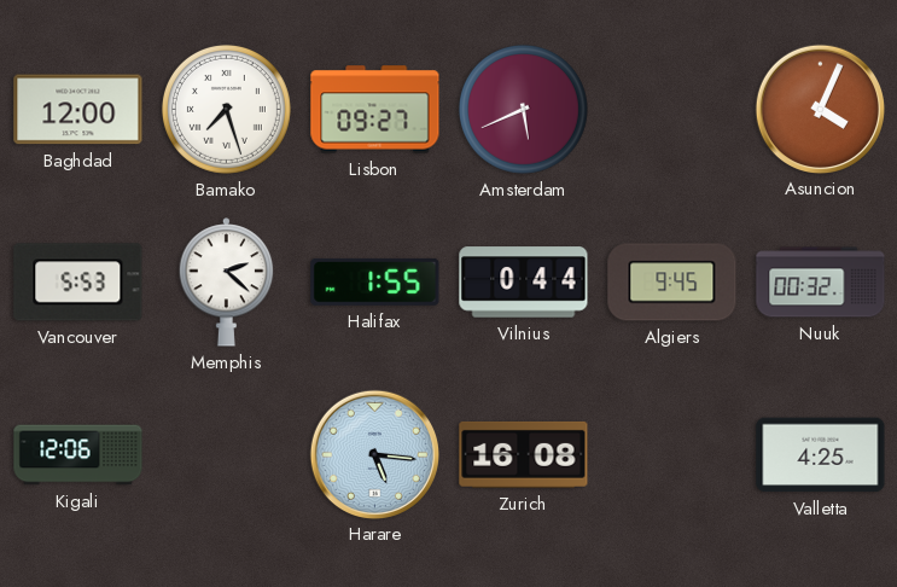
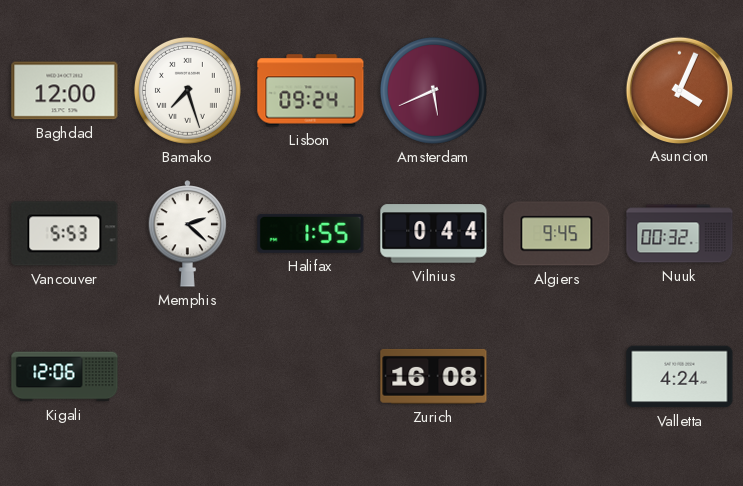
Lisbon: 09:27 -> 09:24 (311, 91)
Harare: 5:16 -> none (374, 454)
Valletta: 4:25 -> 4:24 (680, 377)
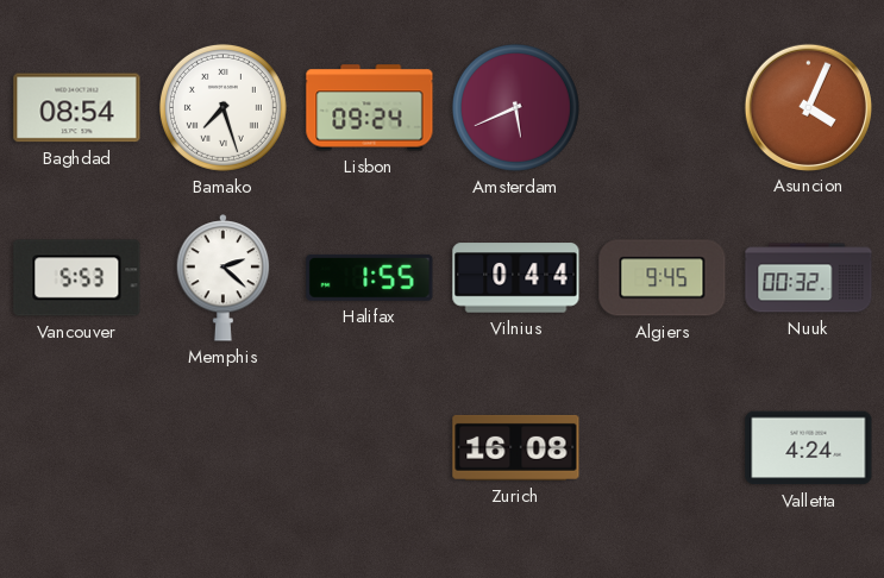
Baghdad: 12:00 -> 08:54 (77, 108)
Kigali: 12:06 -> none (65, 377)
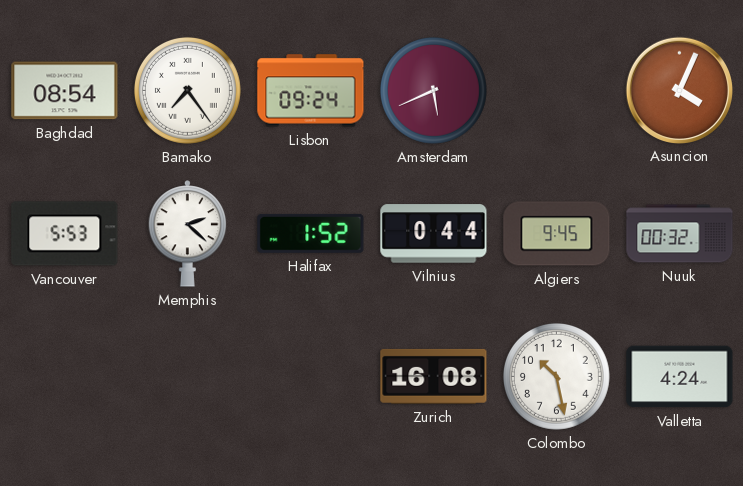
Bamako: 7:27 -> 7:24 (187, 90)
Halifax: 1:55 -> 1:52 (311, 233)
Colombo: none -> 10:28 (556, 376)
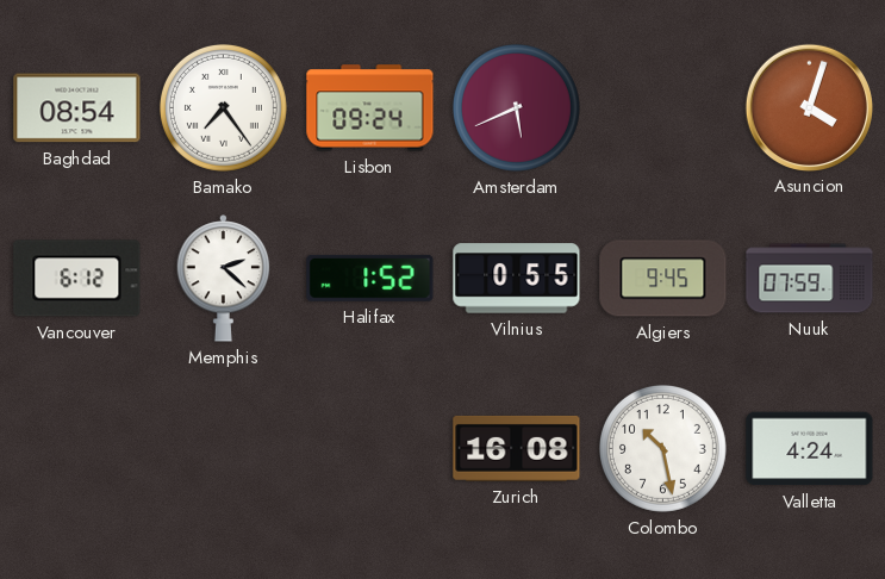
Asuncion: 4:04 -> 4:03 (809, 107)
Vancouver: 5:53 -> 6:12 (77, 279)
Vilnius: 0:44 -> 0:55 (517, 279)
Nuuk: 00:32 -> 07:59 (810, 279)
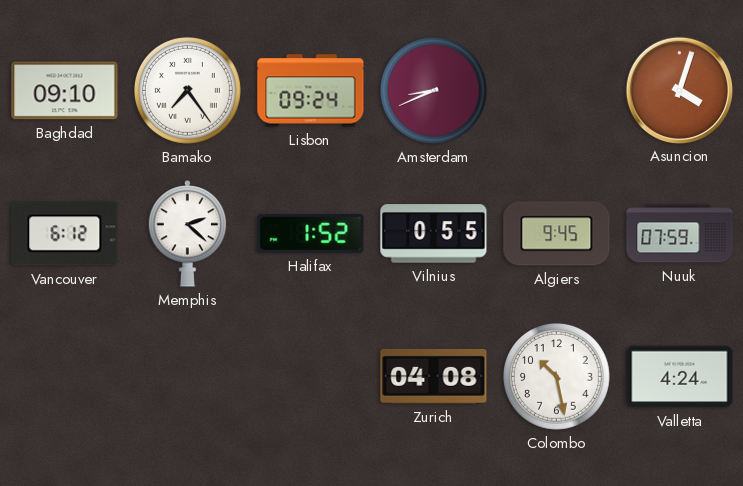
Baghdad: 08:54 -> 09:10 (65, 91)
Amsterdam: 5:41 -> 8:41 (433, 90)
Zurich: 16:08 -> 04:08 (434, 376)
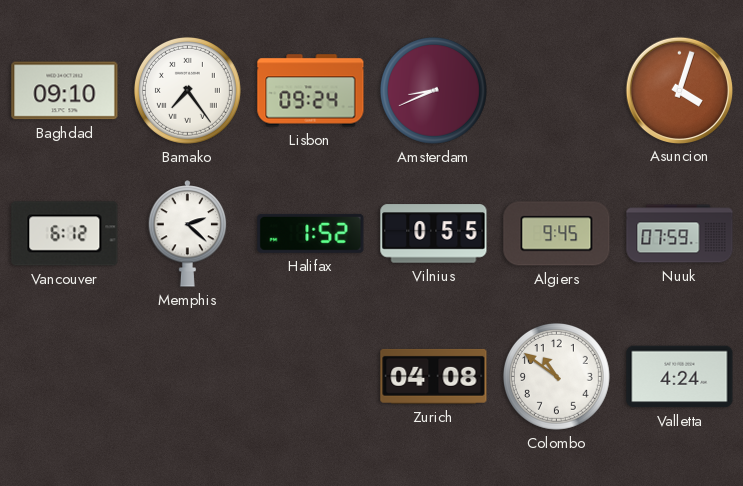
Colombo: 10:28 -> 10:51 (556, 376)
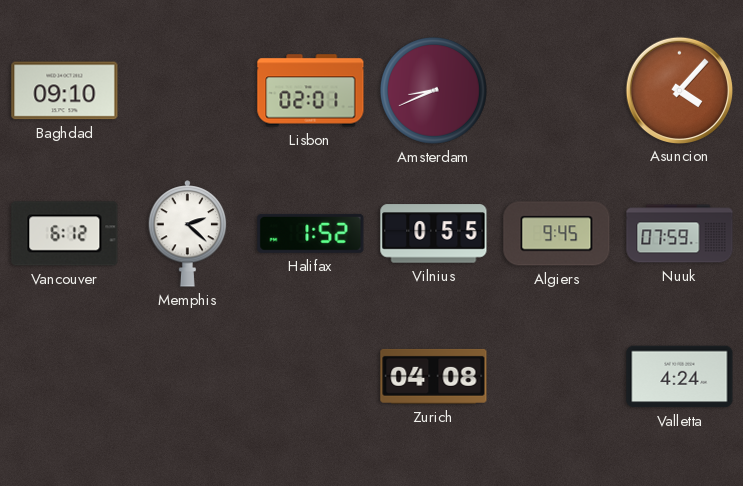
Bamako: 7:24 -> none (187, 90)
Lisbon: 09:24 -> 02:01 (311, 91)
Asuncion: 4:03 -> 4:07 (679, 90)
Colombo: 10:51 -> none (556, 376)
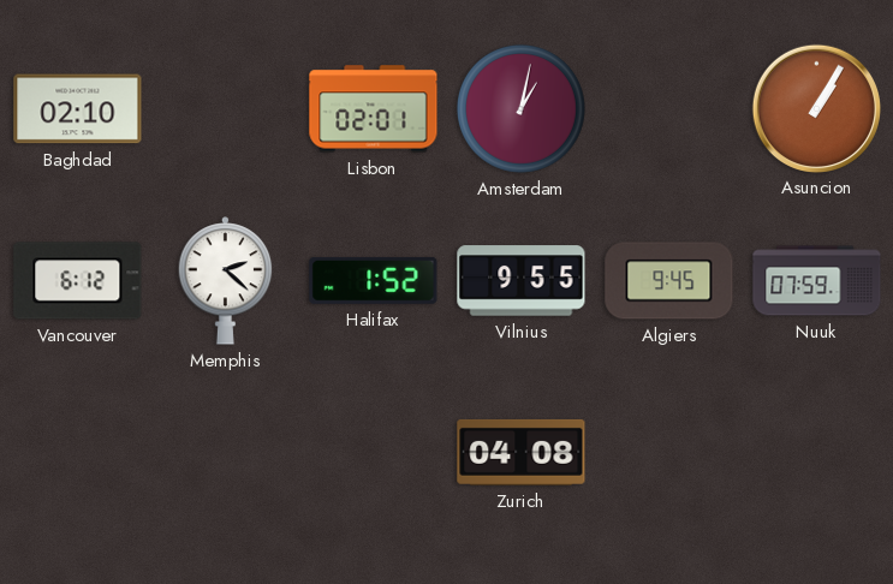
Baghdad: 09:10 -> 02:10 (78, 109)
Amsterdam: 8:41 -> 1:02 (520, 108)
Asuncion: 4:07 -> 1:05 (816, 108)
Vilnius: 0:55 -> 9:55 (522, 281)
Valletta: 4:24 -> none (680, 377)
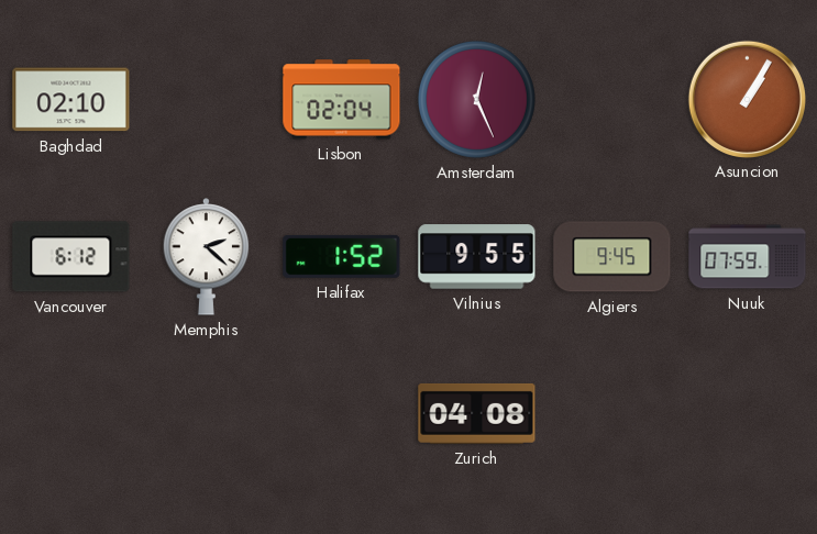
Lisbon: 02:01 -> 02:04 (342, 100)
Amsterdam: 1:02 -> 12:26 (476, 99)
